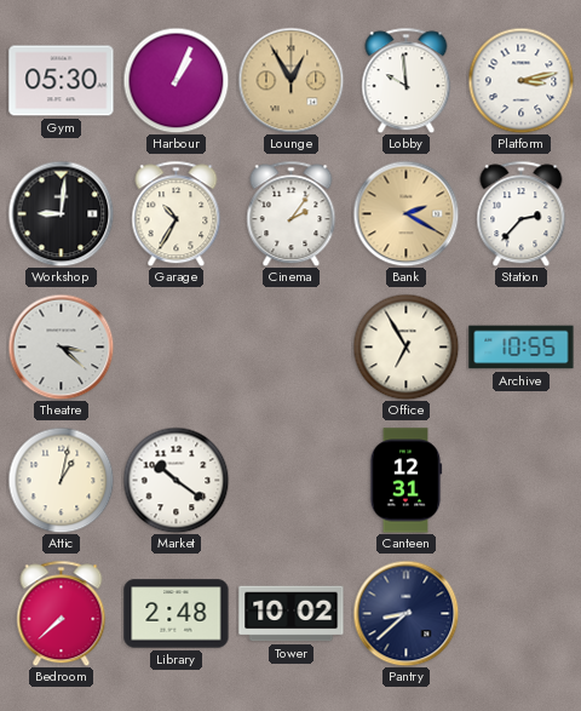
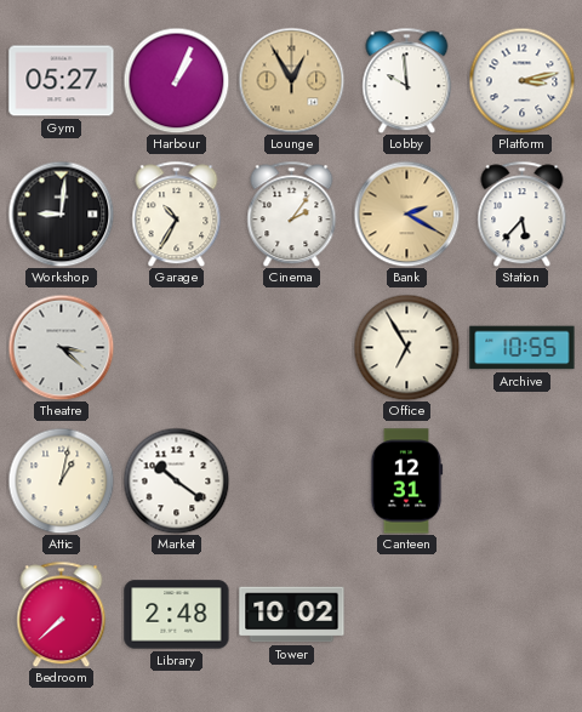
Gym: 05:30 -> 05:27 (62, 81)
Station: 2:37 -> 5:37 (523, 213)
Pantry: 8:38 -> none (405, 613)
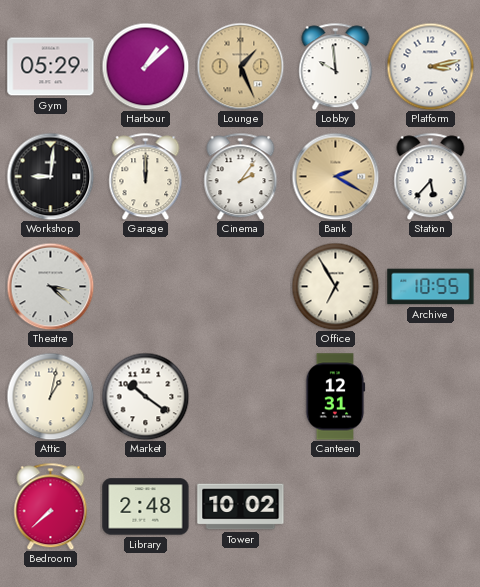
Gym: 05:27 -> 05:29 (51, 67)
Harbour: 1:04 -> 1:08 (145, 66)
Lounge: 12:55 -> 1:26 (240, 66)
Garage: 10:35 -> 12:00 (146, 176)
